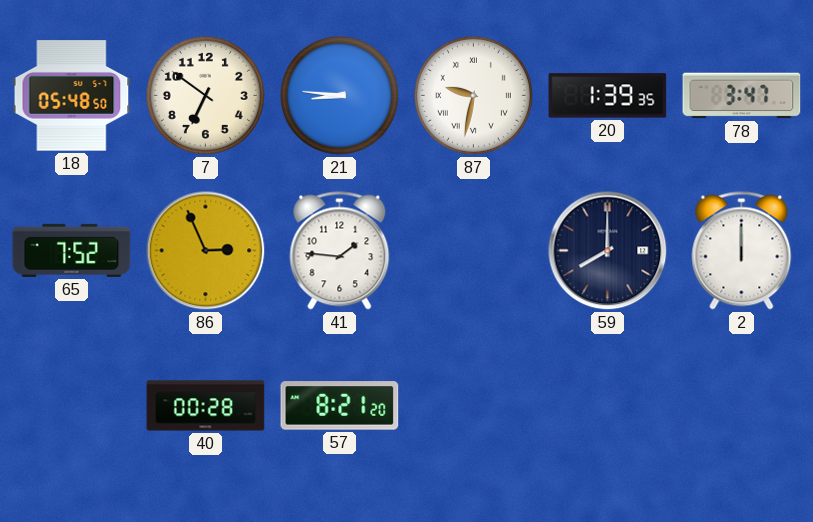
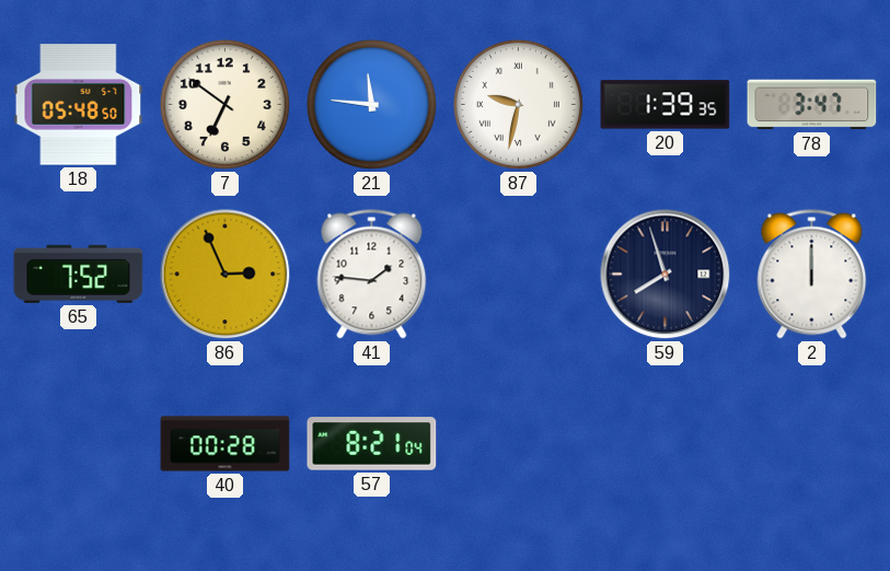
21: 8:46 -> 11:46 (371, 104)
59: 8:00 -> 7:57 (666, 275)
57: 8:21:20 -> 8:21:04 (372, 444)
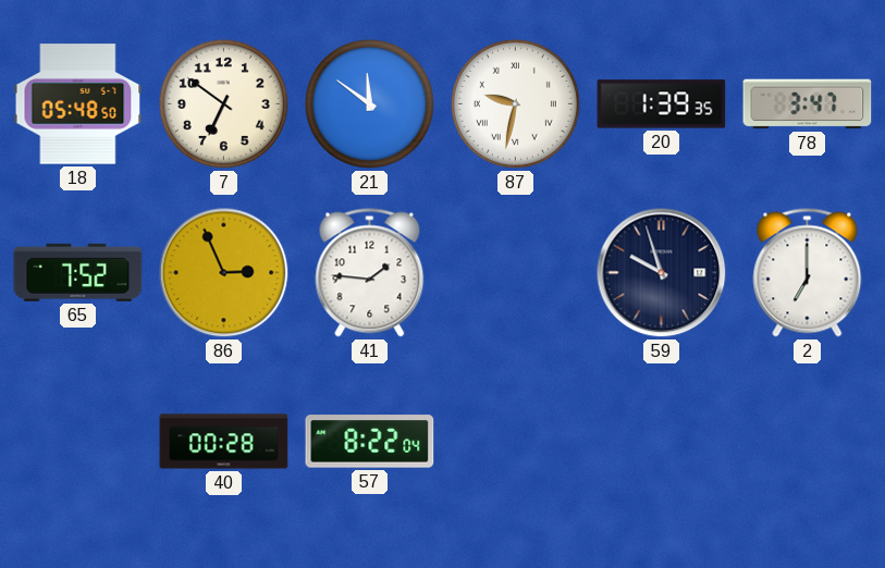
21: 11:46 -> 11:51 (369, 103)
59: 7:57 -> 9:57 (662, 273)
2: 12:00 -> 7:00 (808, 273)
57: 8:21 -> 8:22 (370, 442)
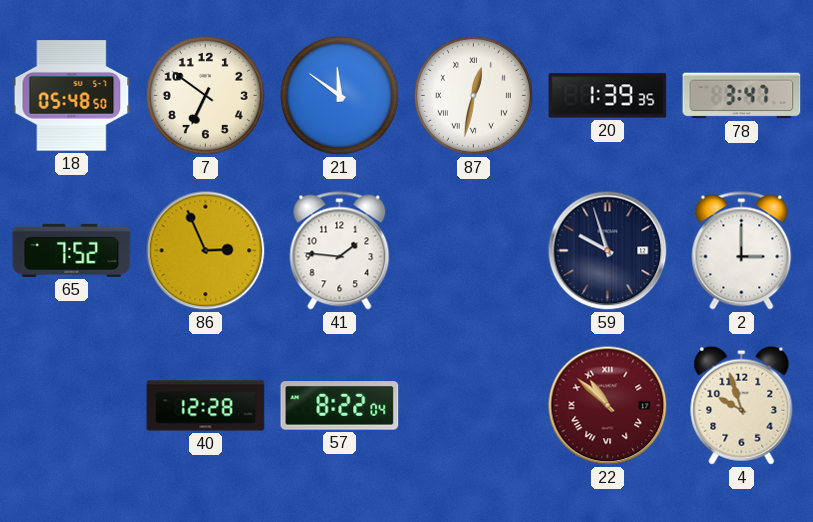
87: 9:32 -> 12:32 (473, 95)
2: 7:00 -> 3:00 (742, 251)
40: 00:28 -> 12:28 (206, 406)
22: none -> 10:52 (608, 406)
4: none -> 9:57 (742, 405)
